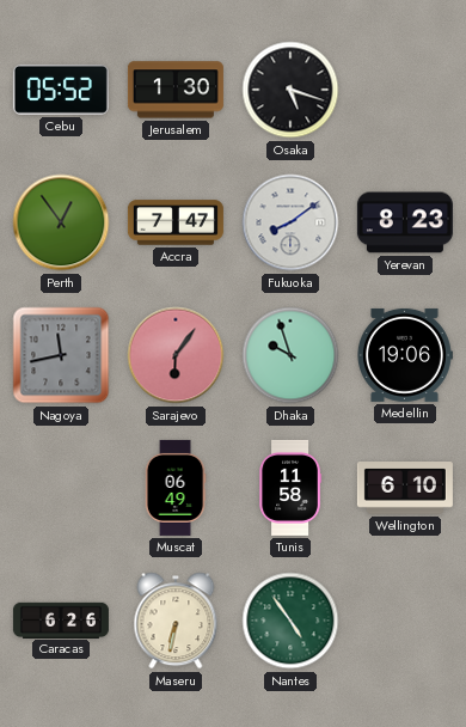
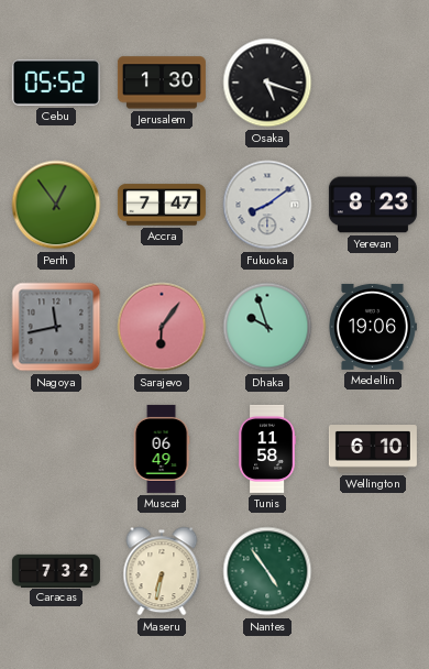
Caracas: 6:26 -> 7:32 (56, 570)
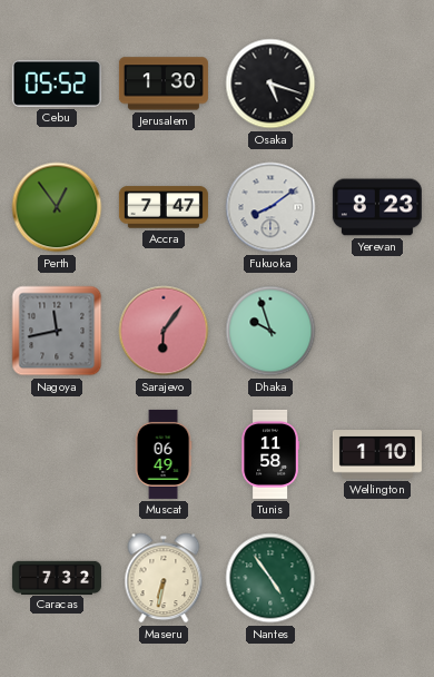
Medellin: 19:06 -> none (373, 327)
Wellington: 6:10 -> 1:10 (377, 454)
